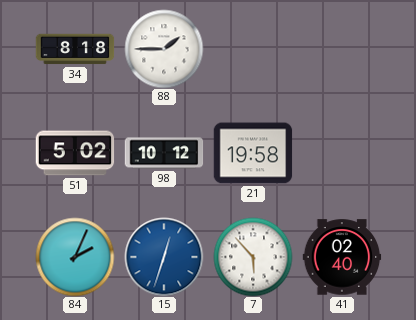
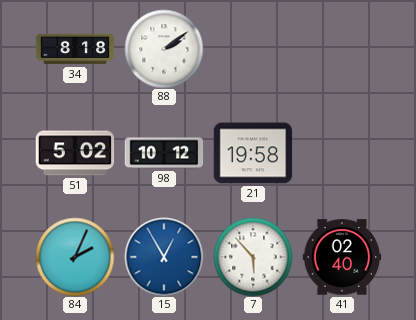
88: 1:45 -> 2:09 (164, 49)
15: 12:33 -> 12:55 (164, 257)
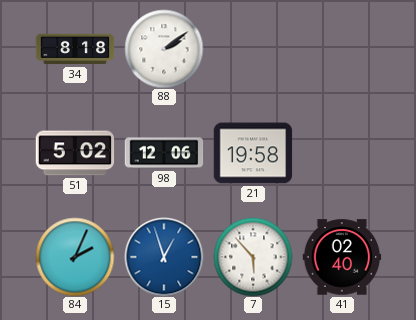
98: 10:12 -> 12:06 (164, 153)
15: 12:55 -> 12:57 (164, 257)
